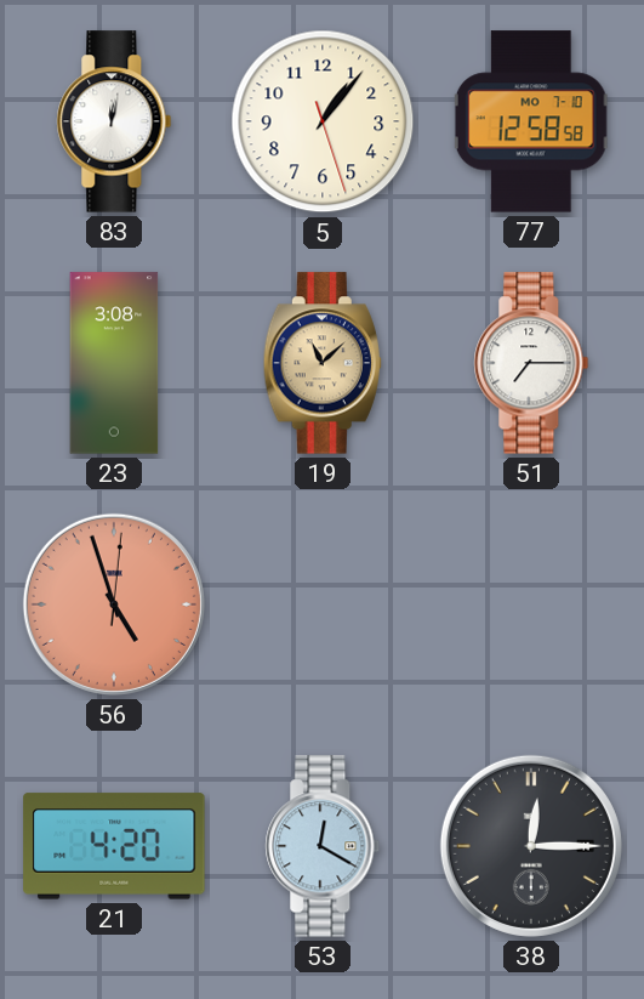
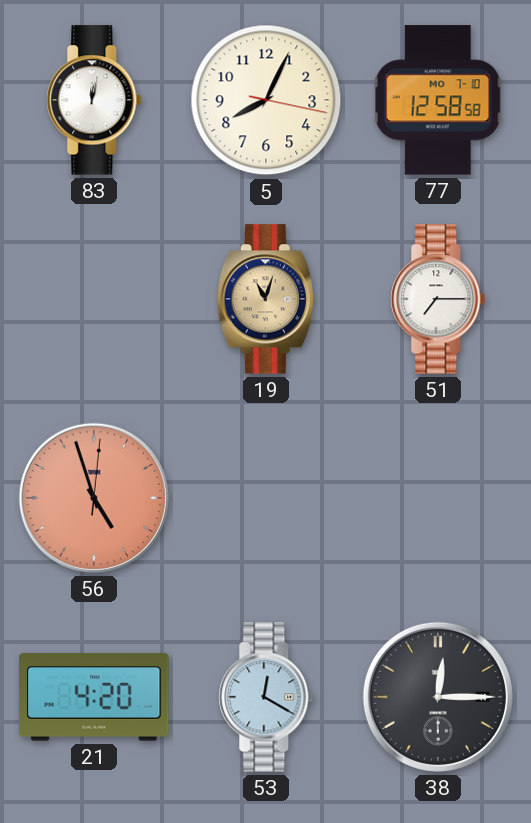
5: 1:06 -> 8:04 (266, 100)
23: 3:08 -> none (114, 363)
19: 11:08 -> 11:03 (266, 299)
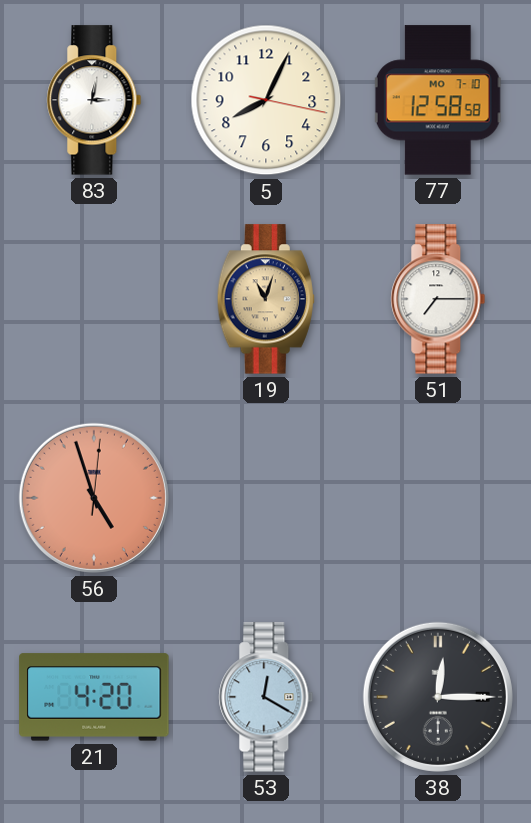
83: 12:02 -> 3:02 (94, 100)
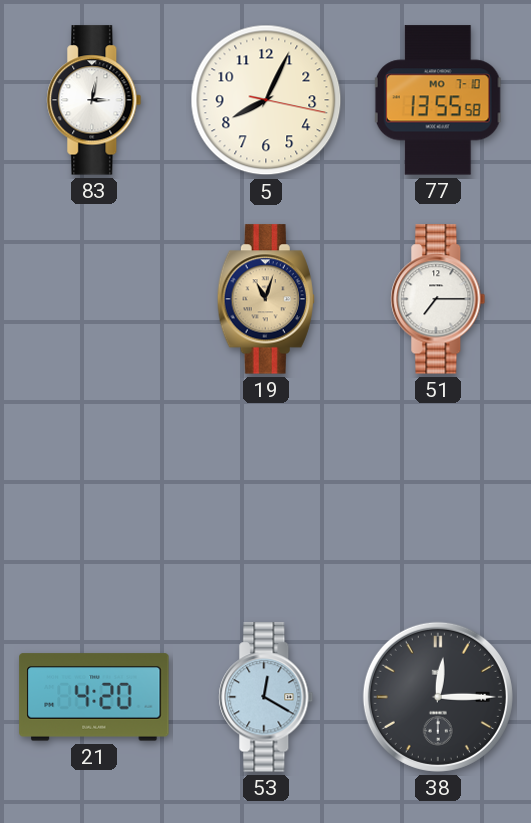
77: 12:58 -> 13:55 (438, 100)
56: 4:57 -> none (94, 498)
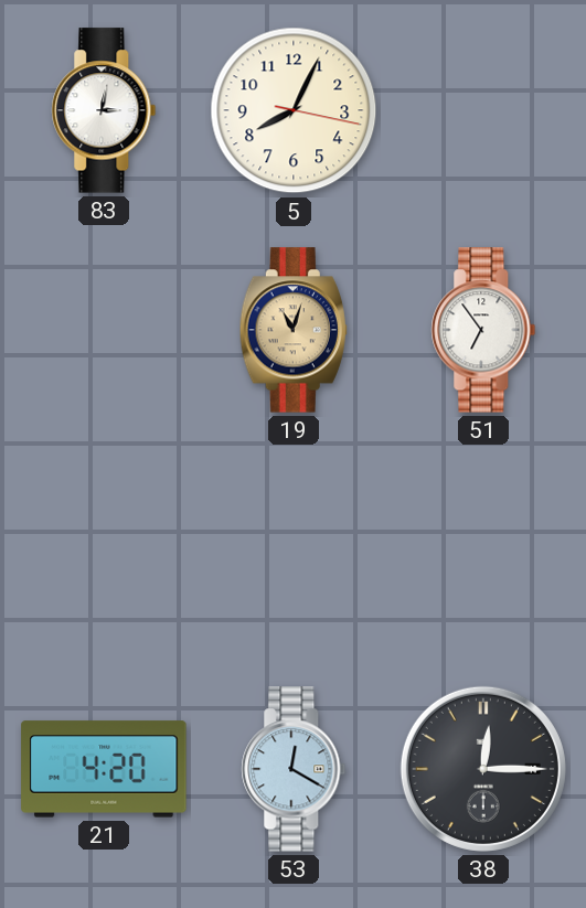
77: 13:55 -> none (438, 100)
51: 7:15 -> 6:54 (483, 330)
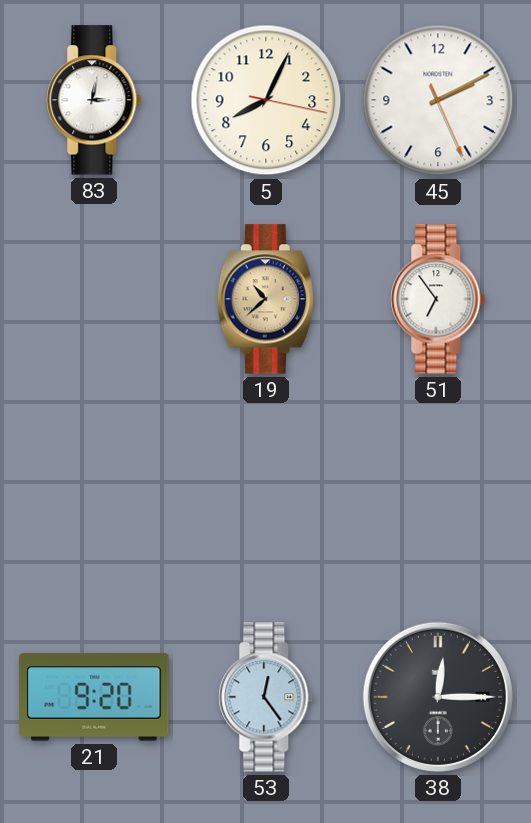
45: none -> 2:10 (438, 100)
19: 11:03 -> 10:38 (266, 299)
21: 4:20 -> 9:20 (94, 697)
53: 12:20 -> 12:24 (266, 697)
